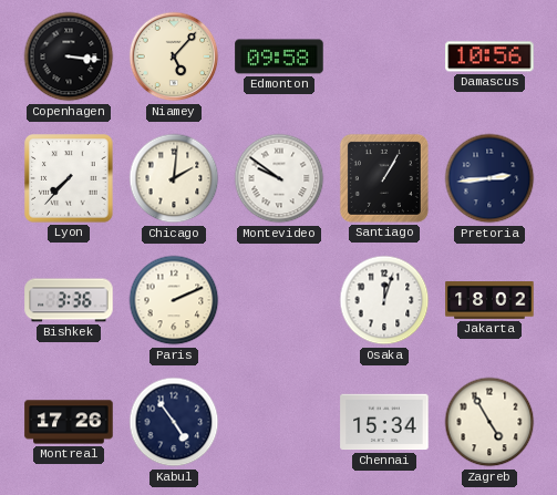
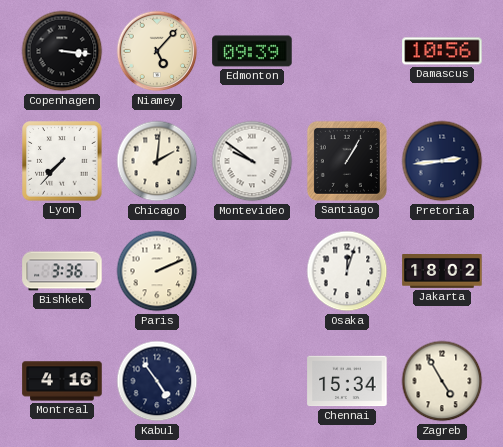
Edmonton: 09:58 -> 09:39 (252, 51)
Montreal: 17:26 -> 4:16 (62, 381)
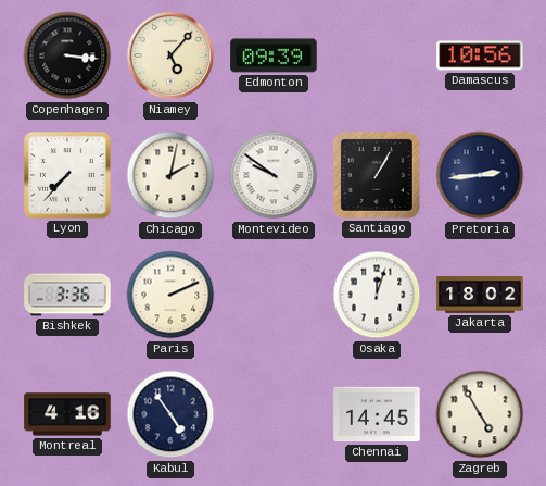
Chicago: 2:01 -> 2:02 (170, 175)
Chennai: 15:34 -> 14:45 (377, 414)
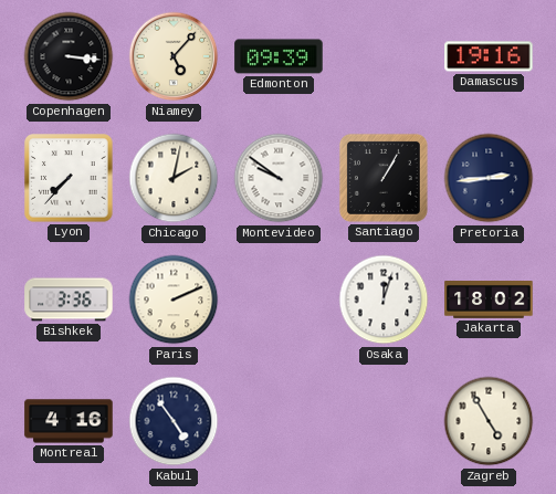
Damascus: 10:56 -> 19:16 (489, 56)
Chennai: 14:45 -> none (377, 414)
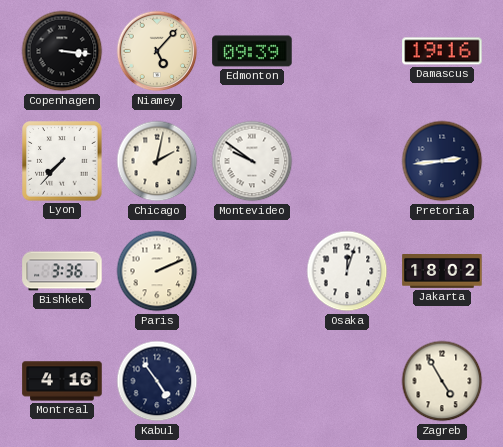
Santiago: 1:05 -> none (384, 178)
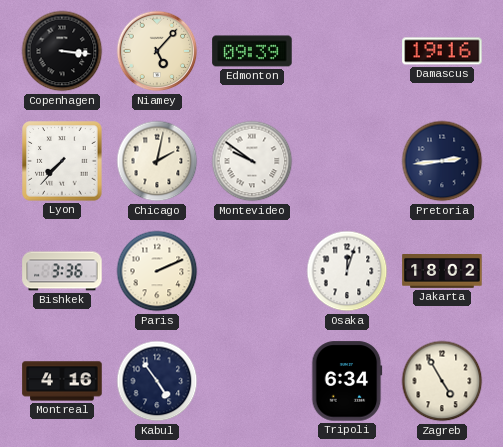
Tripoli: none -> 6:34 (347, 381)
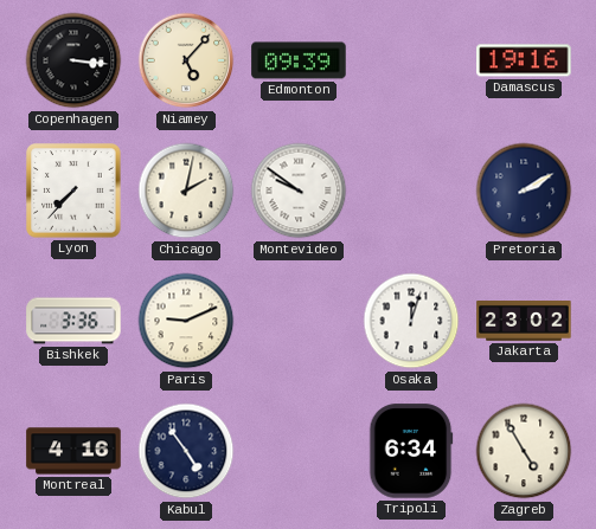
Pretoria: 2:44 -> 2:10 (524, 191)
Paris: 2:11 -> 9:11 (186, 321)
Jakarta: 18:02 -> 23:02 (524, 322)
